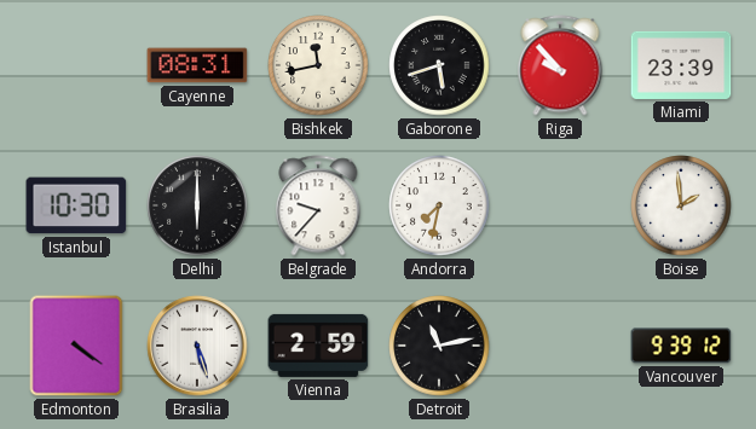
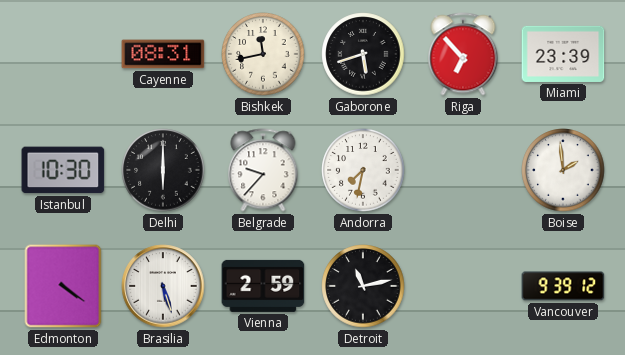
Riga: 9:53 -> 6:53 (463, 54)
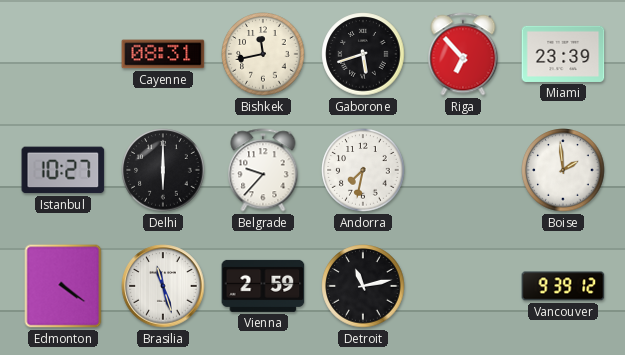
Istanbul: 10:30 -> 10:27 (63, 170)
Brasilia: 5:27 -> 11:27 (163, 286)
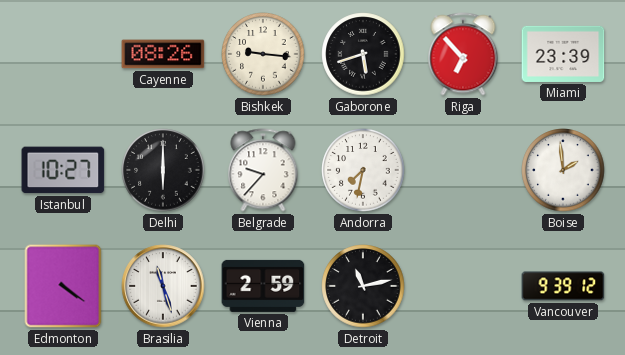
Cayenne: 08:31 -> 08:26 (163, 54)
Bishkek: 11:43 -> 9:16 (263, 54)
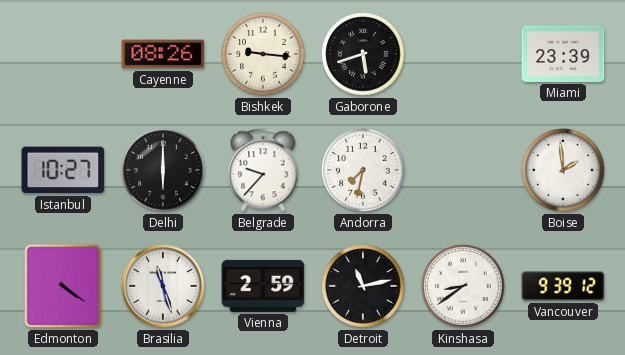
Riga: 6:53 -> none (463, 54)
Kinshasa: none -> 8:39 (463, 286)
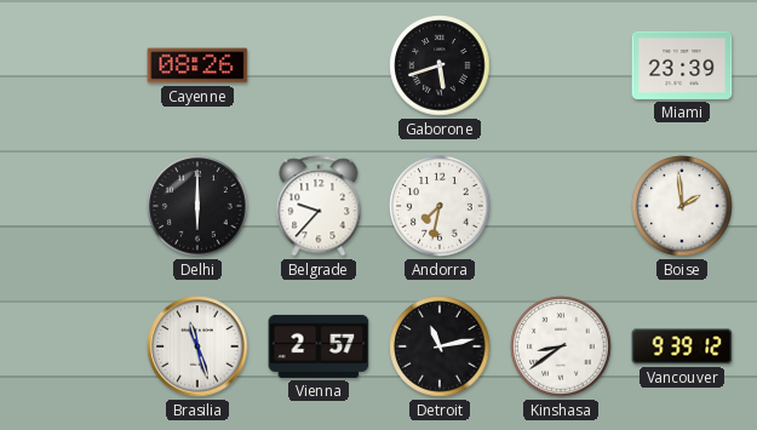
Bishkek: 9:16 -> none (263, 54)
Istanbul: 10:27 -> none (63, 170)
Edmonton: 4:21 -> none (63, 286)
Vienna: 2:59 -> 2:57 (319, 346)
